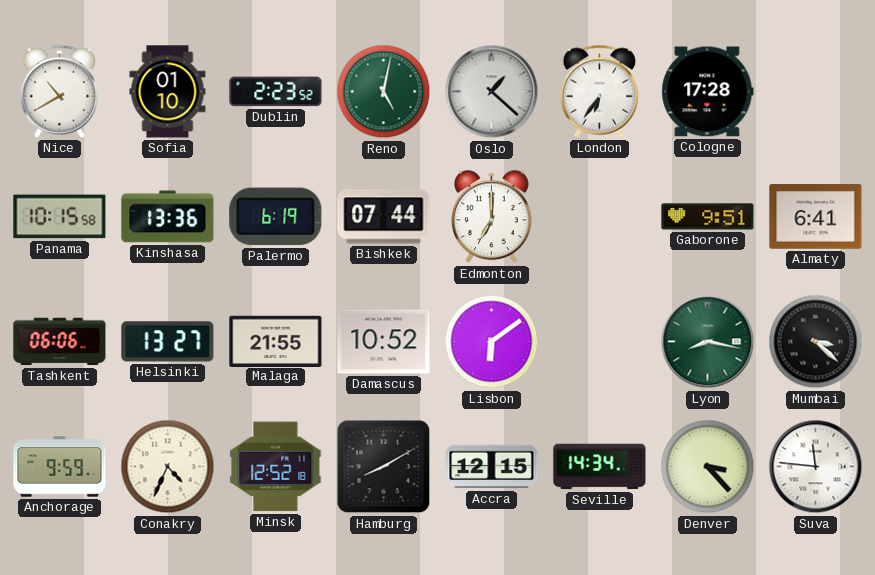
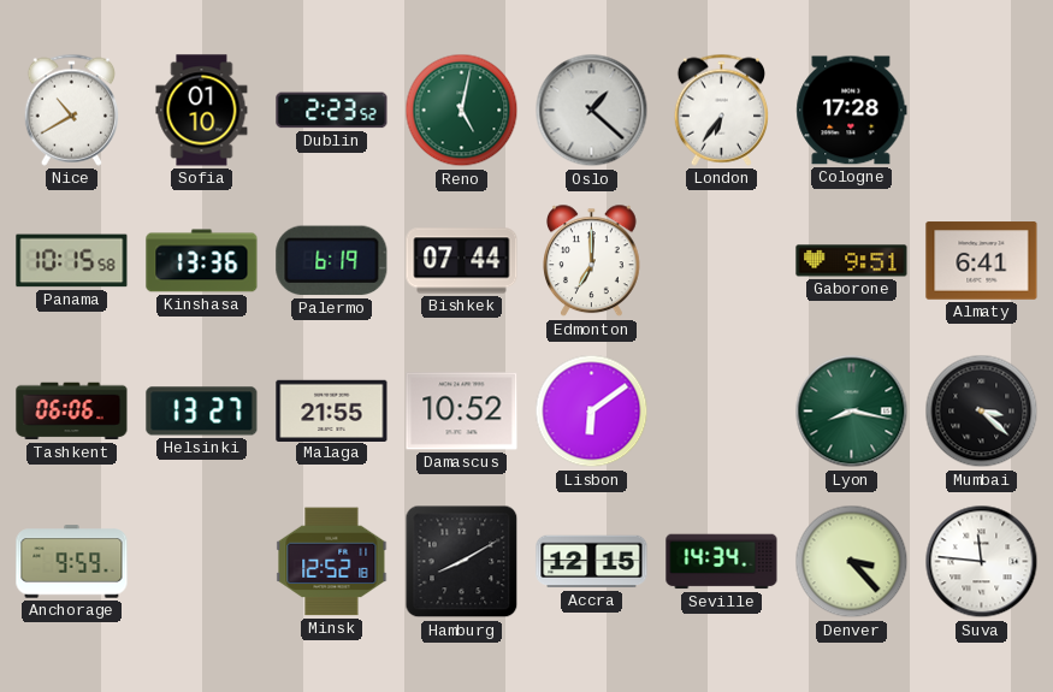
Conakry: 4:34 -> none (168, 467)
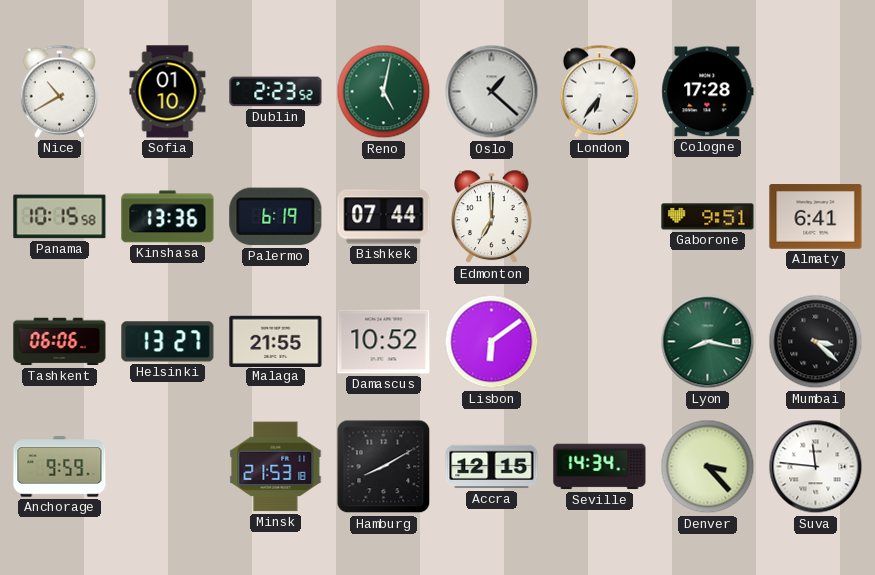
Minsk: 12:52 -> 21:53 (276, 467)
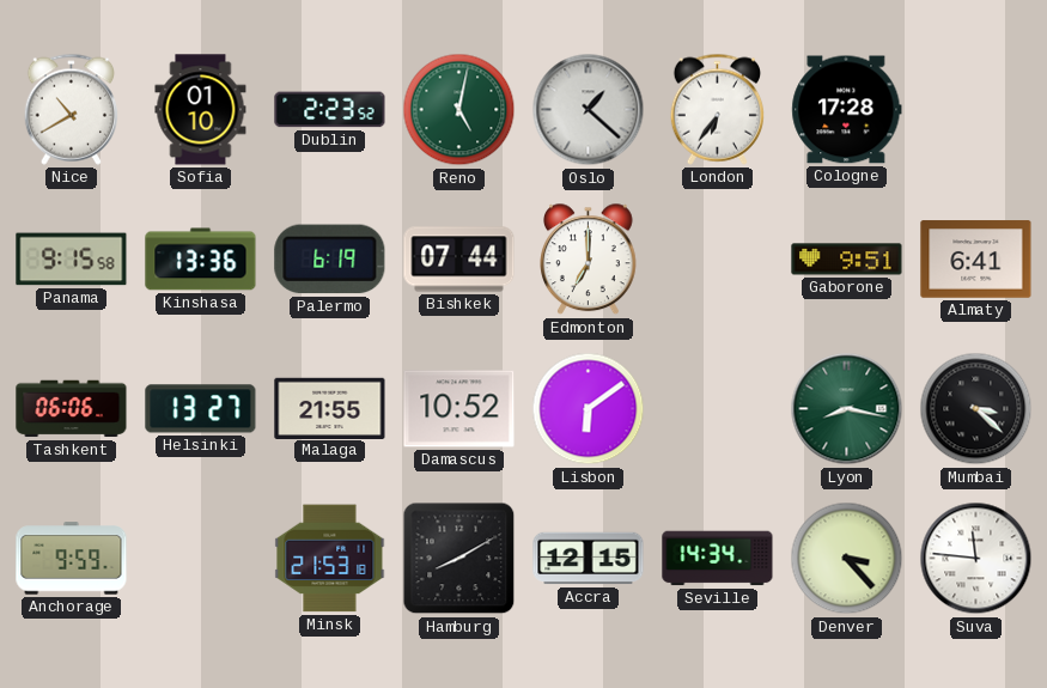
Panama: 10:15 -> 9:15 (72, 260)
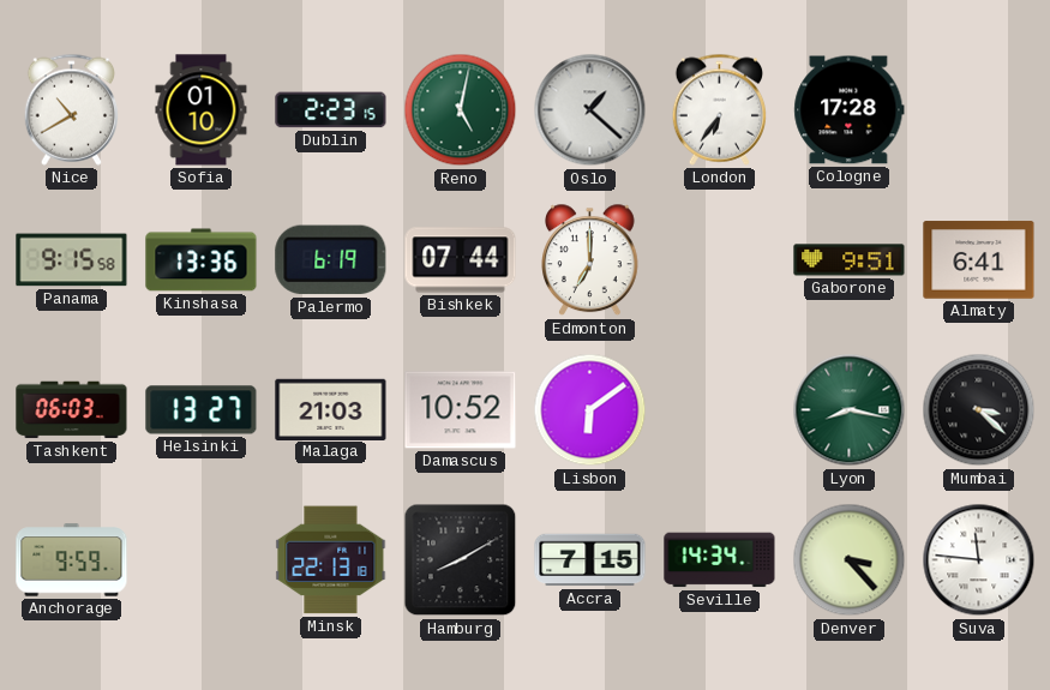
Dublin: 2:23:52 -> 2:23:15 (331, 110)
Tashkent: 06:06 -> 06:03 (72, 410)
Malaga: 21:55 -> 21:03 (331, 409)
Minsk: 21:53 -> 22:13 (331, 560)
Accra: 12:15 -> 7:15 (590, 560)
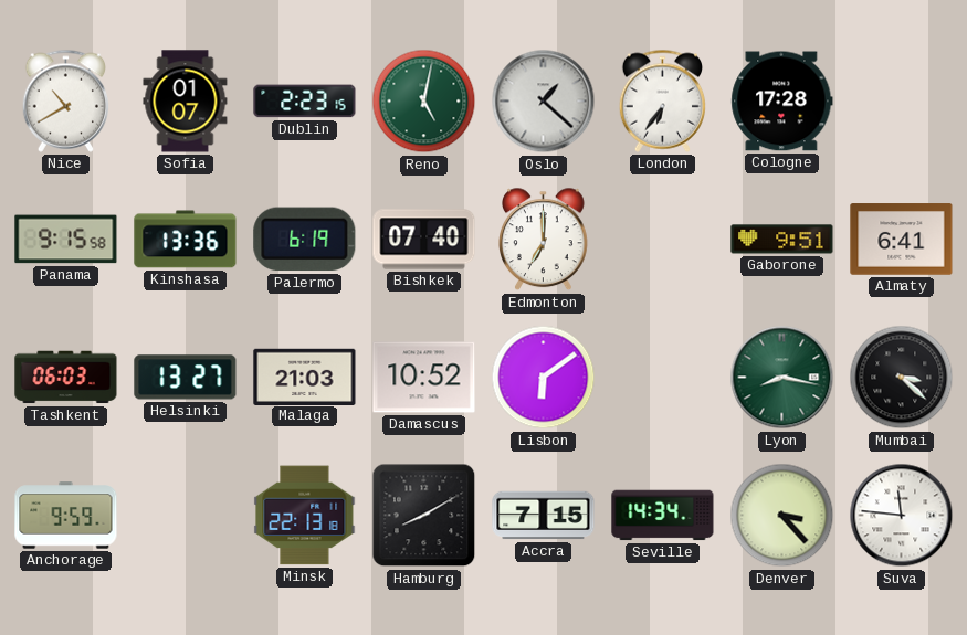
Sofia: 01:10 -> 01:07 (186, 102)
Bishkek: 07:44 -> 07:40 (424, 240)
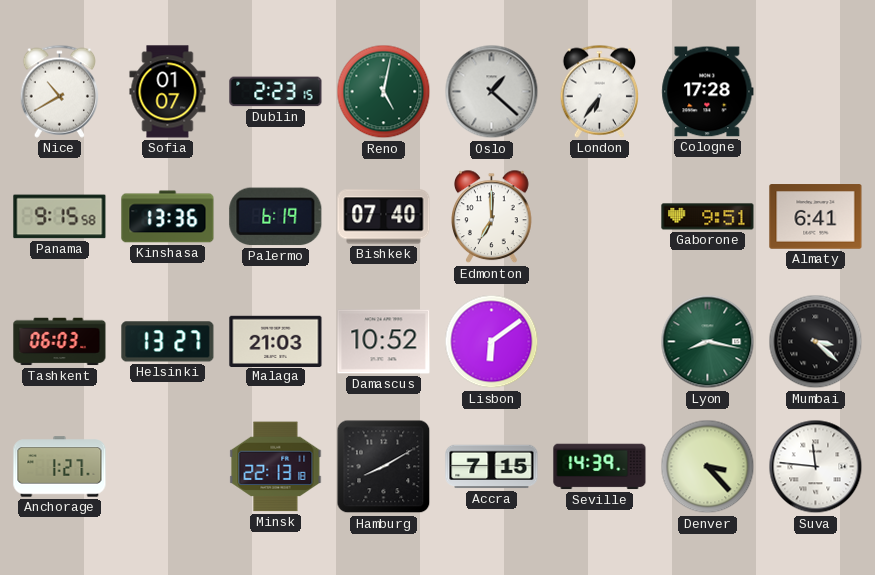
Anchorage: 9:59 -> 1:27 (60, 467)
Seville: 14:34 -> 14:39 (600, 467)
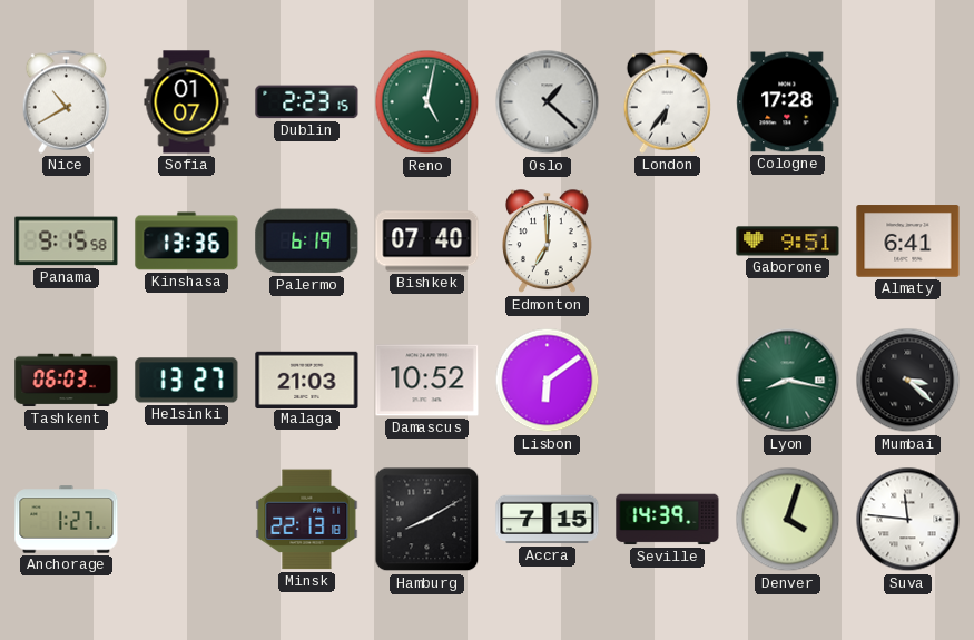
Denver: 3:23 -> 4:03 (788, 520)
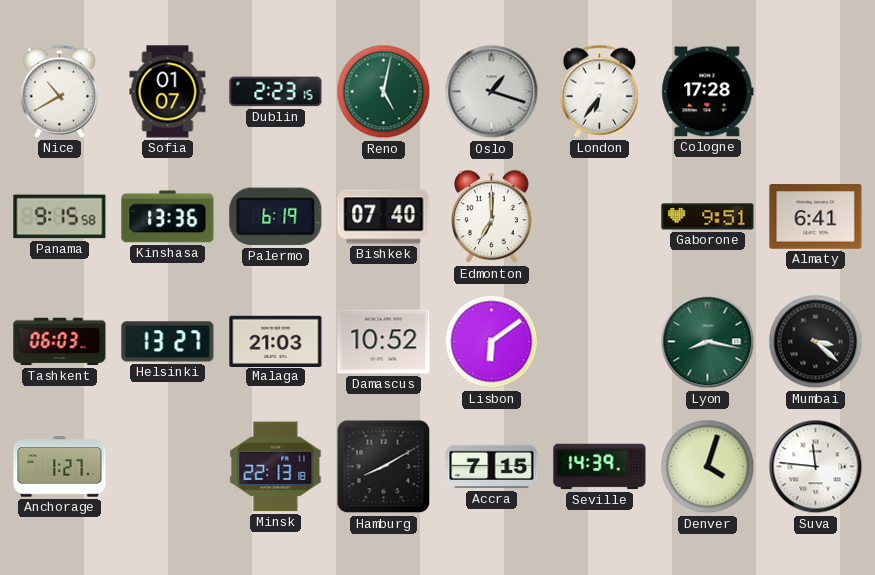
Oslo: 1:22 -> 1:18 (492, 92)
